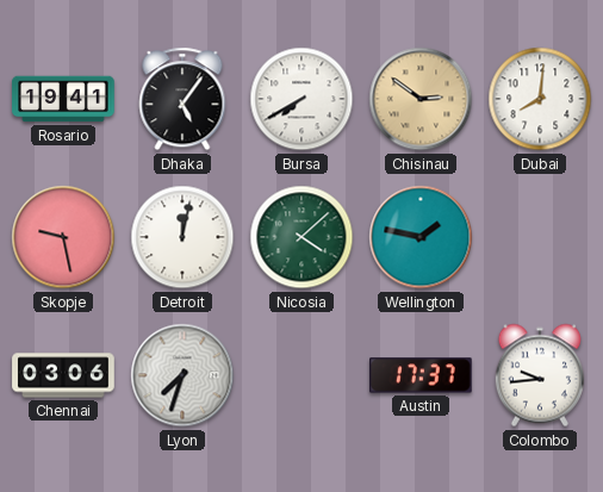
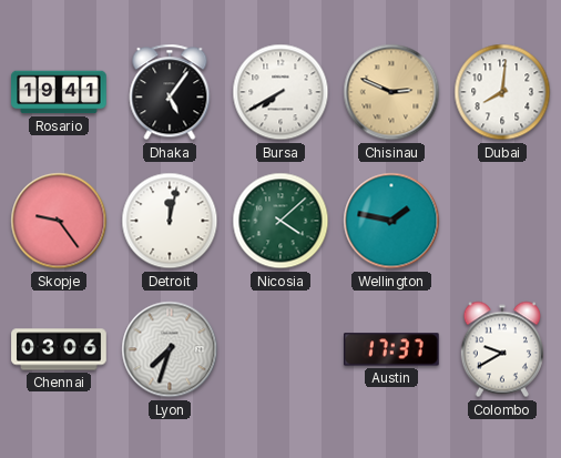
Chisinau: 2:51 -> 2:49 (391, 92)
Skopje: 9:28 -> 9:24 (59, 221)
Colombo: 9:44 -> 9:40 (501, 349)
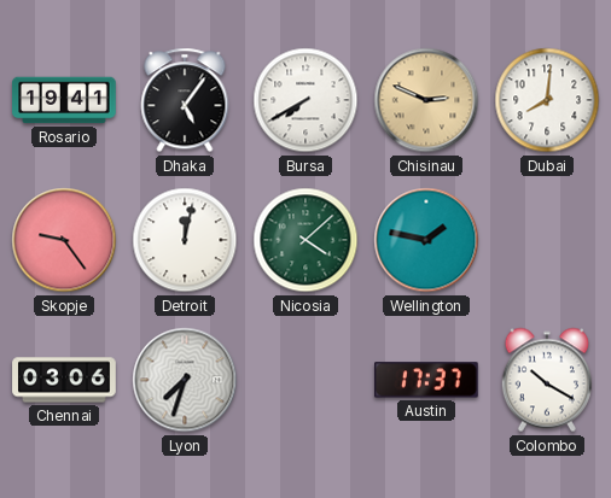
Colombo: 9:40 -> 10:20 (546, 380)
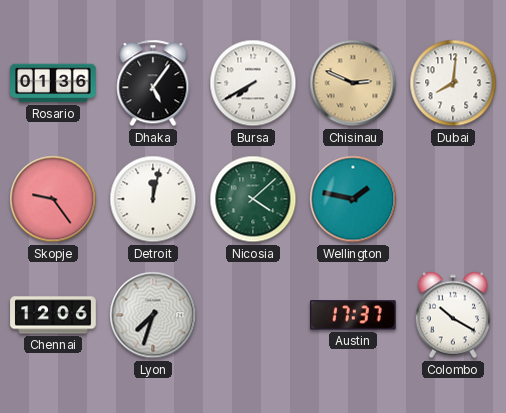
Rosario: 19:41 -> 01:36 (53, 83)
Chennai: 03:06 -> 12:06 (53, 315)
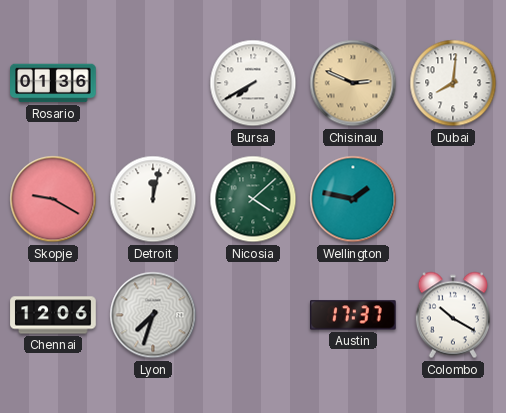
Dhaka: 5:06 -> none (153, 83)
Skopje: 9:24 -> 9:20 (53, 199)
